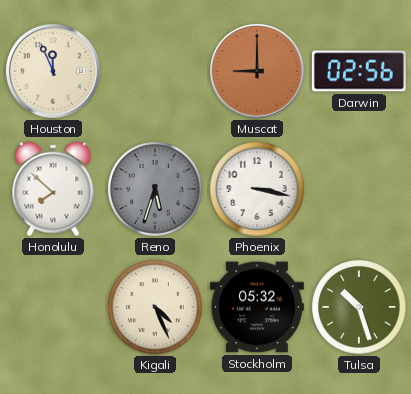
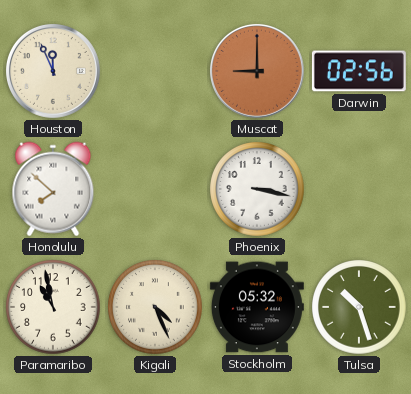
Reno: 5:33 -> none (155, 189)
Paramaribo: none -> 10:58 (53, 307)
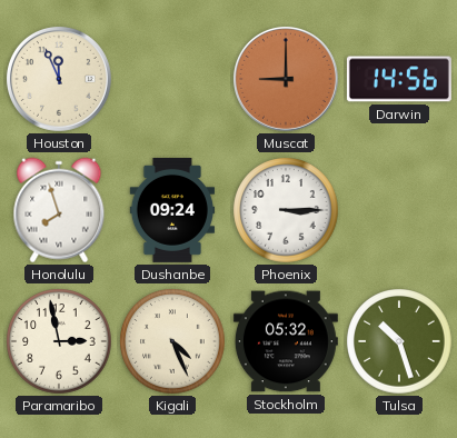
Darwin: 02:56 -> 14:56 (399, 79)
Honolulu: 7:52 -> 7:57 (59, 210)
Dushanbe: none -> 09:24 (171, 210)
Phoenix: 3:17 -> 3:15 (286, 210)
Paramaribo: 10:58 -> 2:58 (59, 341)
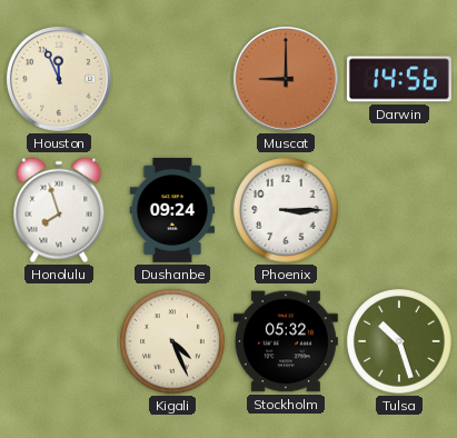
Paramaribo: 2:58 -> none (59, 341)
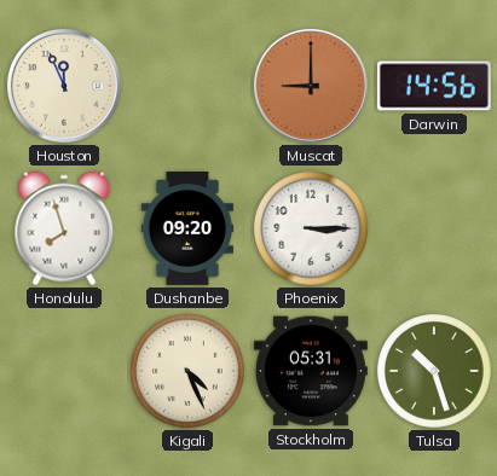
Dushanbe: 09:24 -> 09:20 (186, 228)
Stockholm: 05:32 -> 05:31 (311, 371)
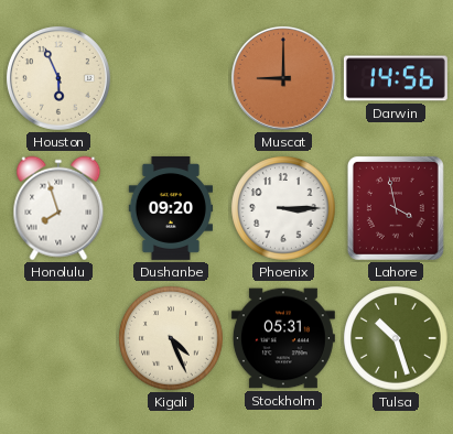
Houston: 11:56 -> 5:56 (58, 78)
Lahore: none -> 3:58 (396, 208)
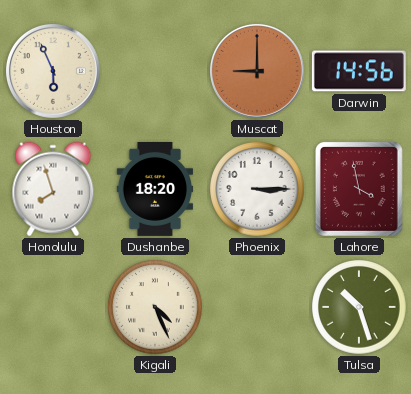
Dushanbe: 09:20 -> 18:20 (154, 189)
Stockholm: 05:31 -> none (283, 338)
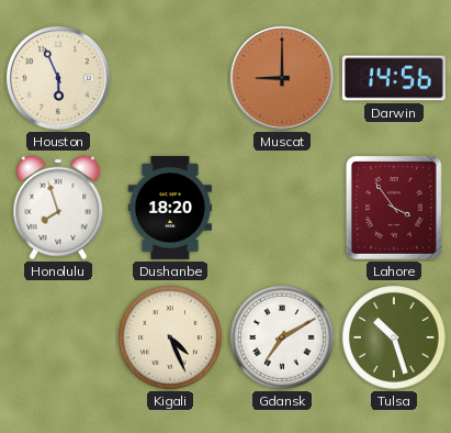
Phoenix: 3:15 -> none (257, 189)
Lahore: 3:58 -> 3:54 (394, 208)
Gdansk: none -> 7:10 (282, 337)
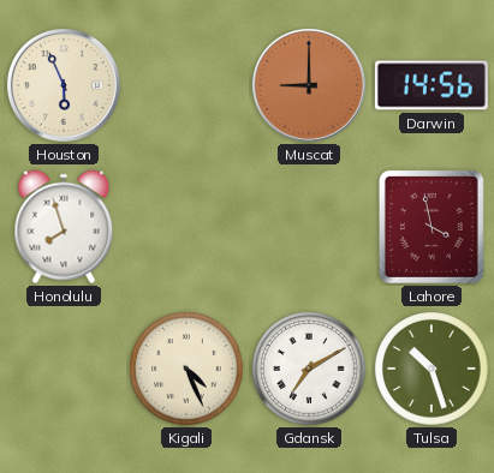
Dushanbe: 18:20 -> none (169, 208)
Lahore: 3:54 -> 3:58 (431, 227)
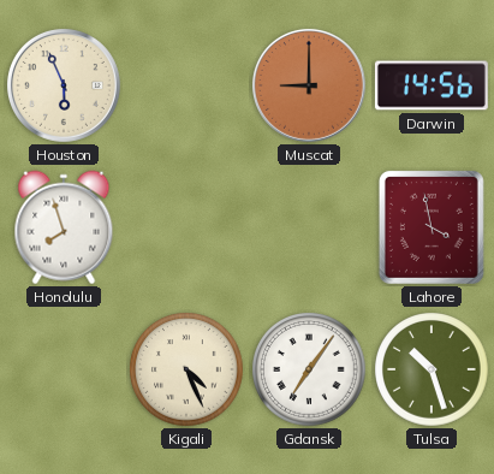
Gdansk: 7:10 -> 7:06 (309, 369)
